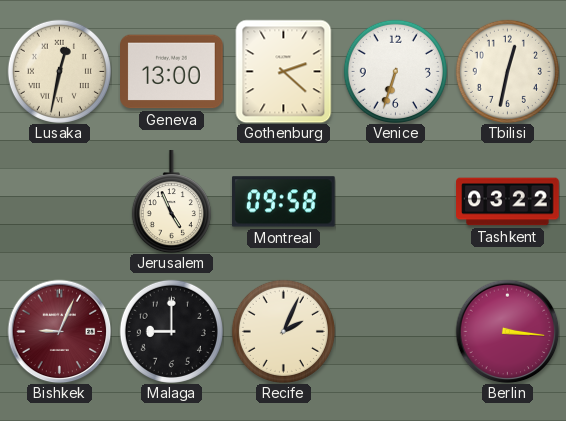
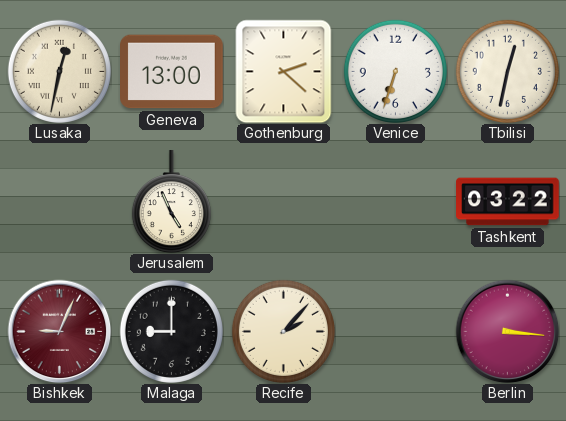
Montreal: 09:58 -> none (284, 202)
Recife: 2:04 -> 2:07 (283, 331)
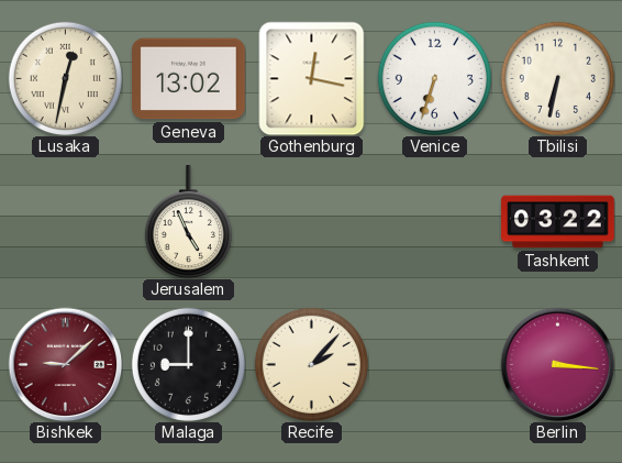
Geneva: 13:00 -> 13:02 (189, 79)
Gothenburg: 2:22 -> 12:17 (312, 78)
Tbilisi: 12:32 -> 6:32 (557, 78)
Bishkek: 9:04 -> 9:08 (65, 364)
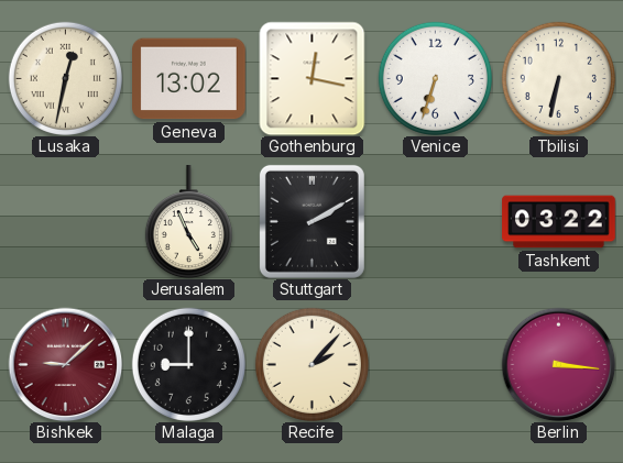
Stuttgart: none -> 2:10 (311, 221)
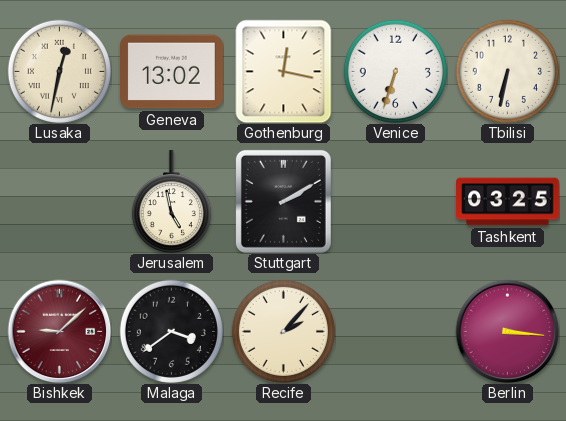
Jerusalem: 4:56 -> 4:58 (171, 202)
Tashkent: 03:22 -> 03:25 (508, 202)
Malaga: 9:00 -> 3:39 (171, 331)
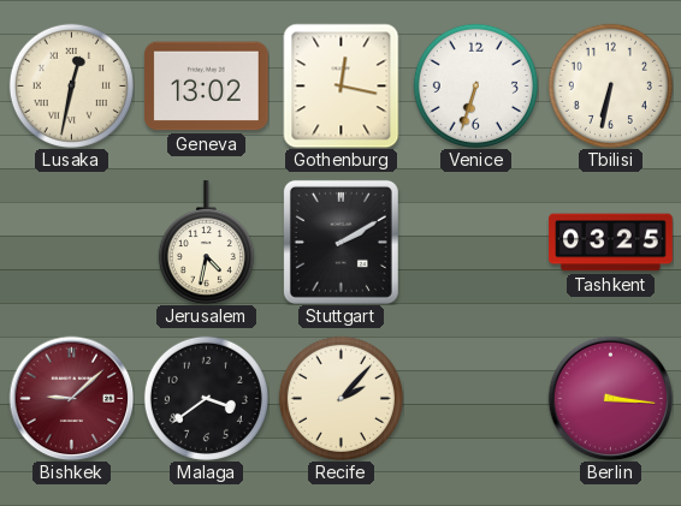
Jerusalem: 4:58 -> 4:32 (206, 243)
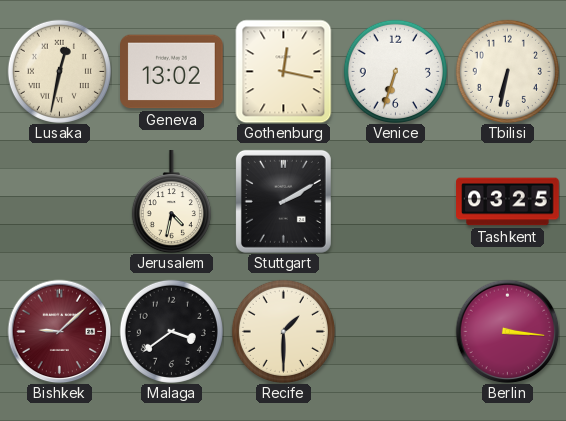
Recife: 2:07 -> 1:30 (283, 331)
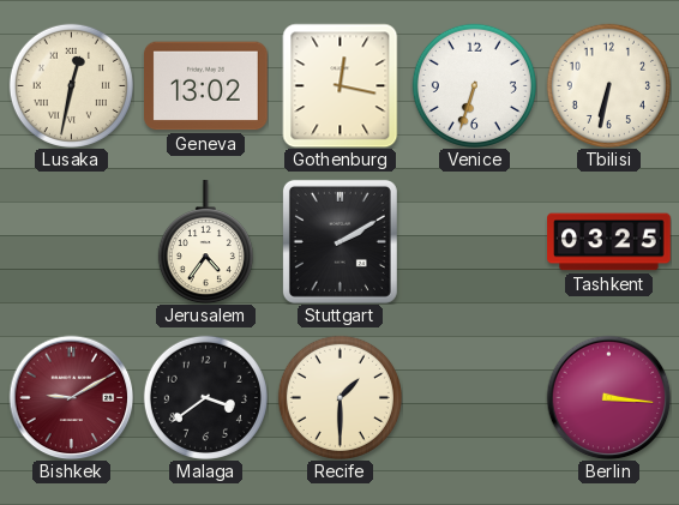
Jerusalem: 4:32 -> 4:36 (205, 242)
Bishkek: 9:08 -> 9:10 (71, 397)
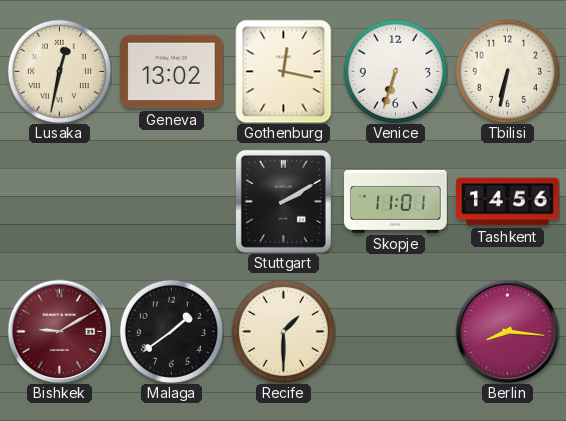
Jerusalem: 4:36 -> none (205, 242)
Skopje: none -> 11:01 (396, 201)
Tashkent: 03:25 -> 14:56 (508, 202)
Malaga: 3:39 -> 1:39 (171, 331)
Berlin: 3:16 -> 8:16 (507, 331)
